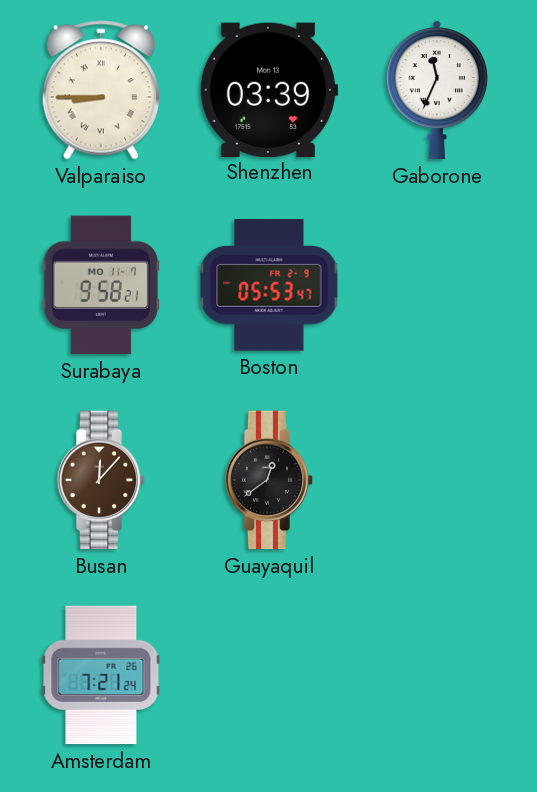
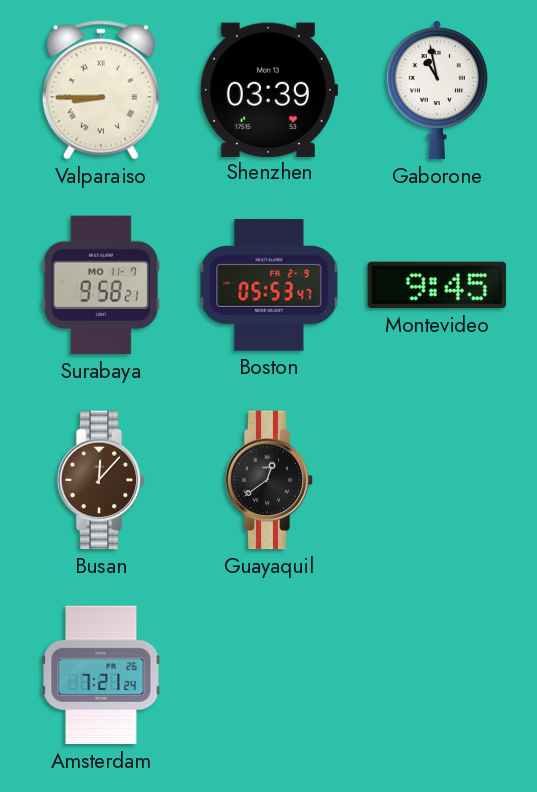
Gaborone: 11:34 -> 10:58 (437, 91)
Montevideo: none -> 9:45 (437, 285)
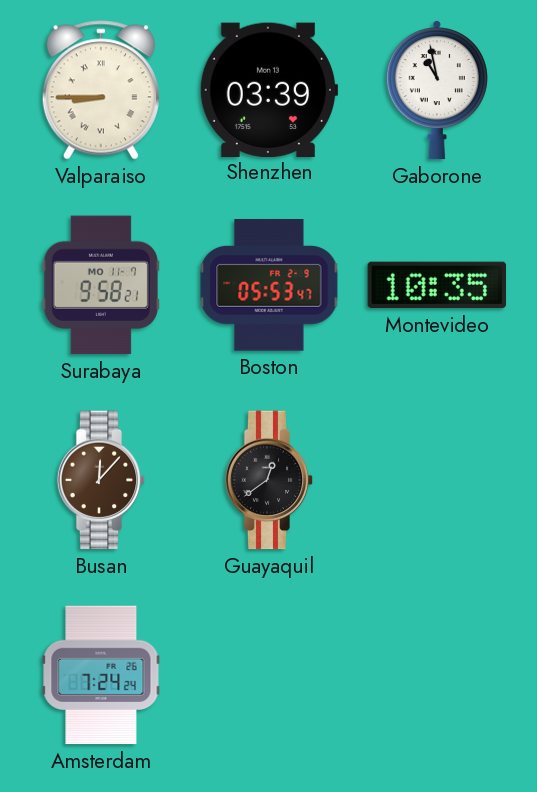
Montevideo: 9:45 -> 10:35 (437, 285)
Amsterdam: 7:21 -> 7:24 (101, 675)
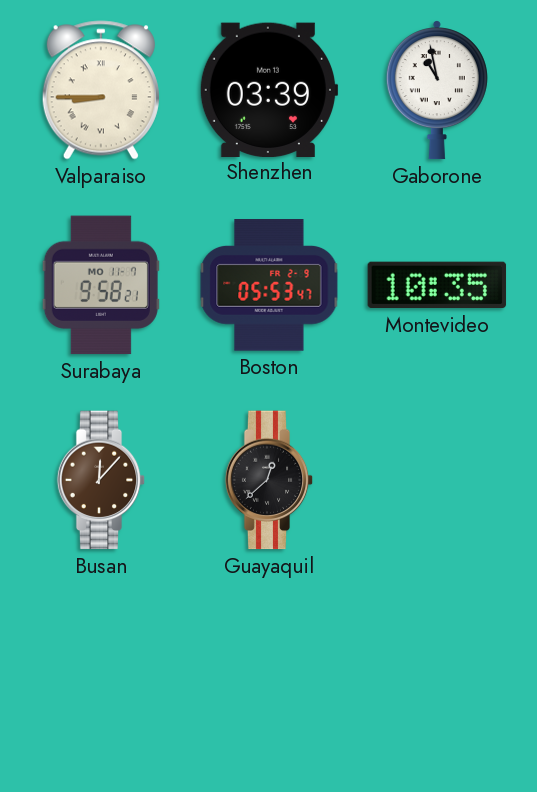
Guayaquil: 12:39 -> 12:38 (269, 480)
Amsterdam: 7:24 -> none (101, 675)
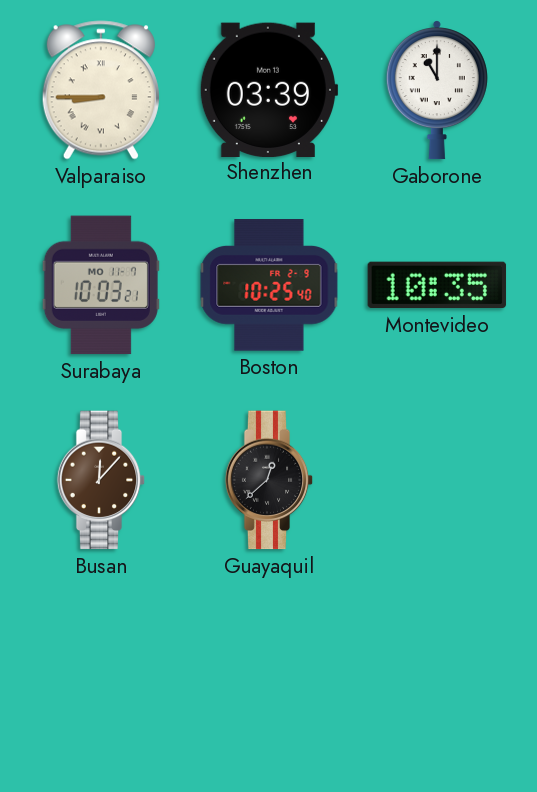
Gaborone: 10:58 -> 11:00 (437, 91)
Surabaya: 9:58 -> 10:03 (101, 285)
Boston: 05:53 -> 10:25 (269, 285)
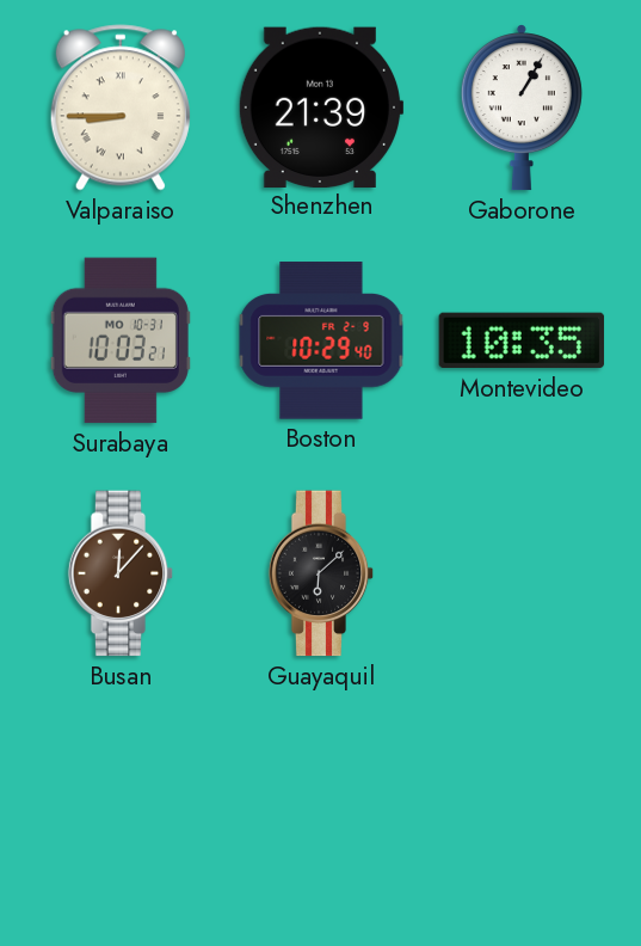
Shenzhen: 03:39 -> 21:39 (321, 106)
Gaborone: 11:00 -> 1:05 (522, 109)
Surabaya date: MO 11-7 -> MO 10-31 (121, 340)
Boston: 10:25 -> 10:29 (321, 340)
Guayaquil: 12:38 -> 6:08 (321, 573)
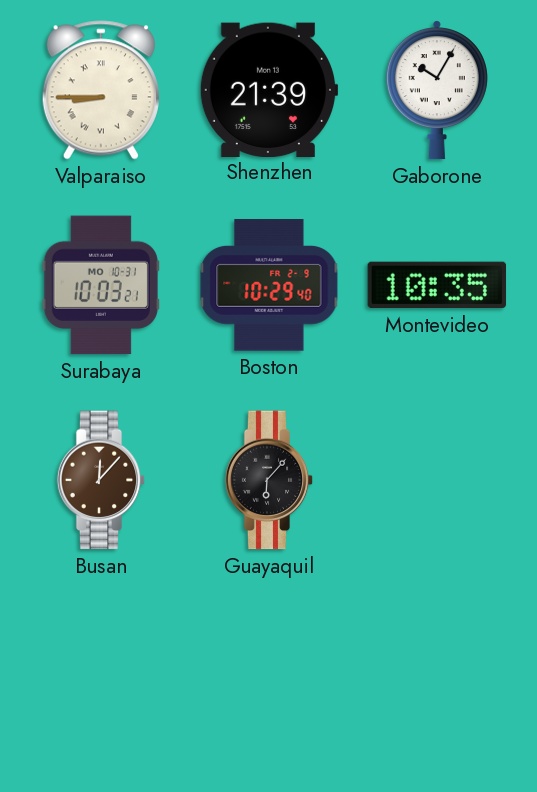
Gaborone: 1:05 -> 10:05 (437, 91)
Guayaquil: 6:08 -> 6:07 (269, 480)
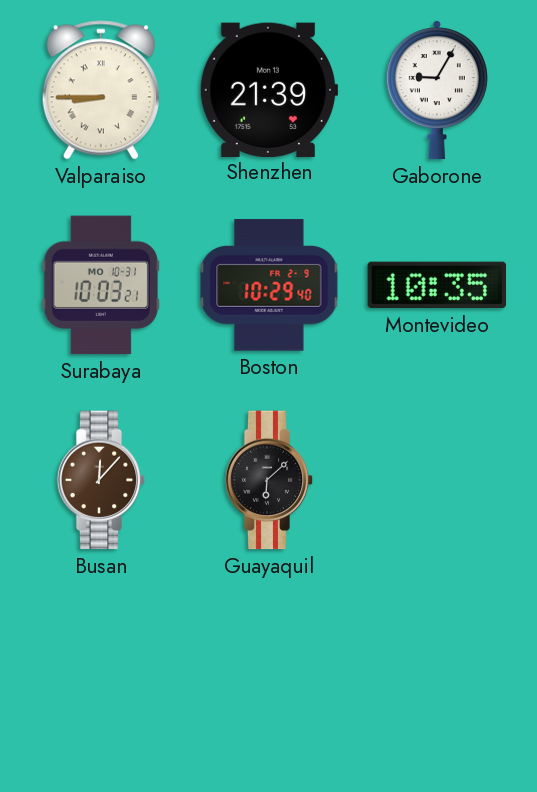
Gaborone: 10:05 -> 9:05 (437, 91)
Guayaquil: 6:07 -> 6:08 (269, 480)
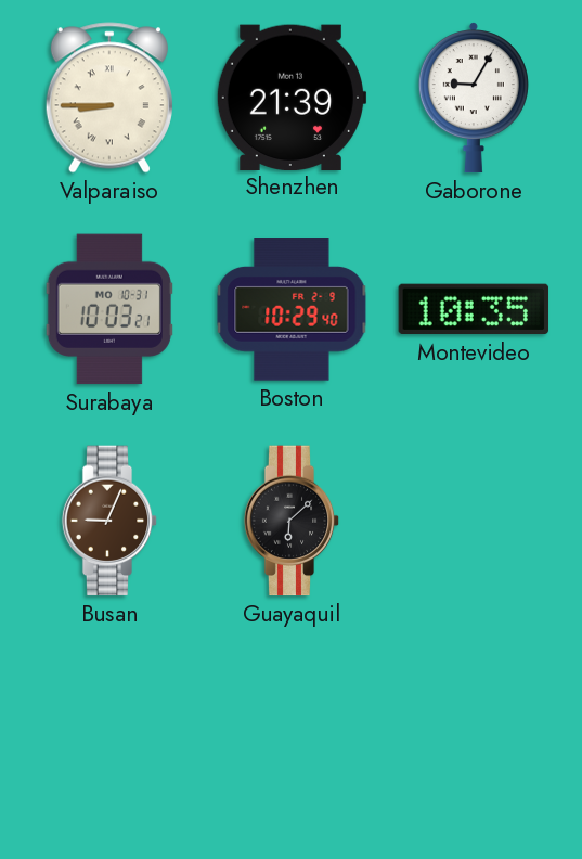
Busan: 12:07 -> 9:04 (109, 521)
